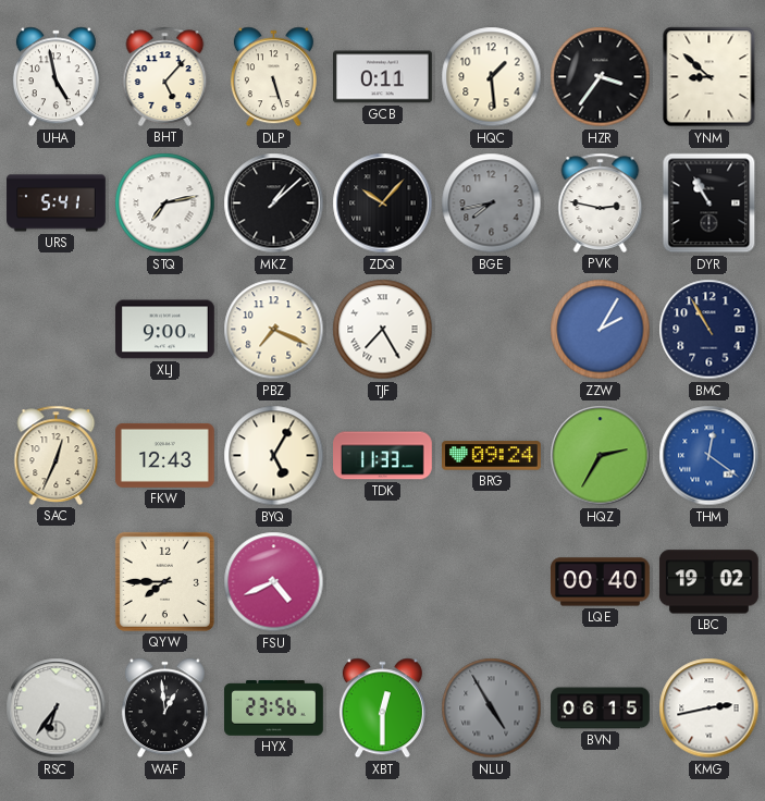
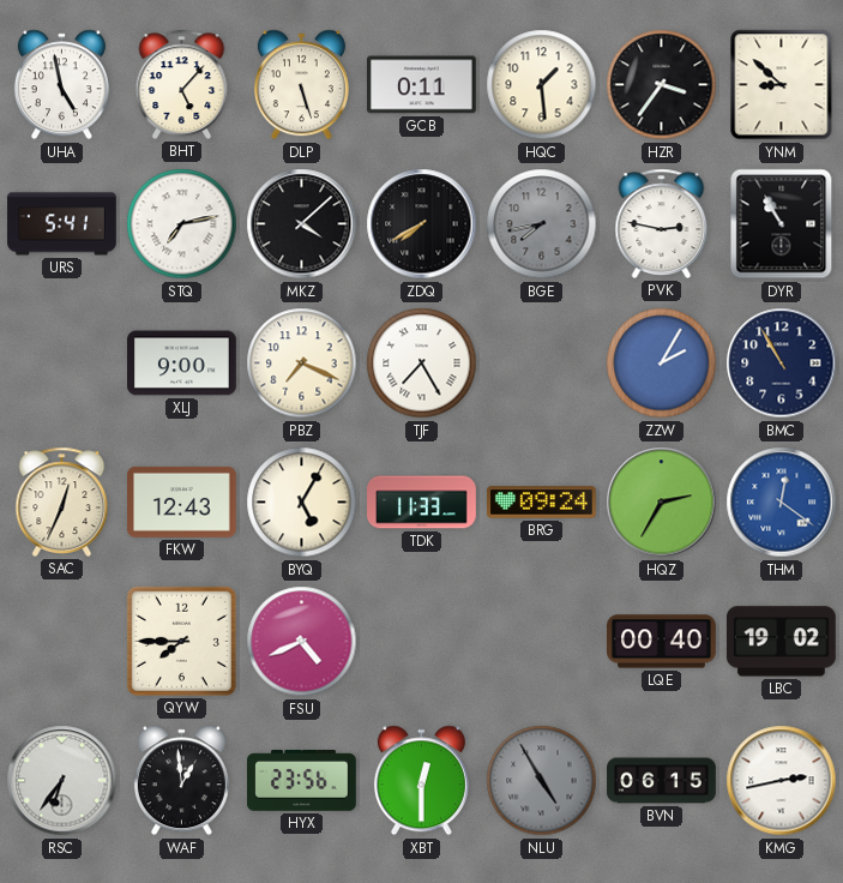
MKZ: 1:08 -> 4:08 (302, 224)
ZDQ: 10:07 -> 7:40 (422, 224)
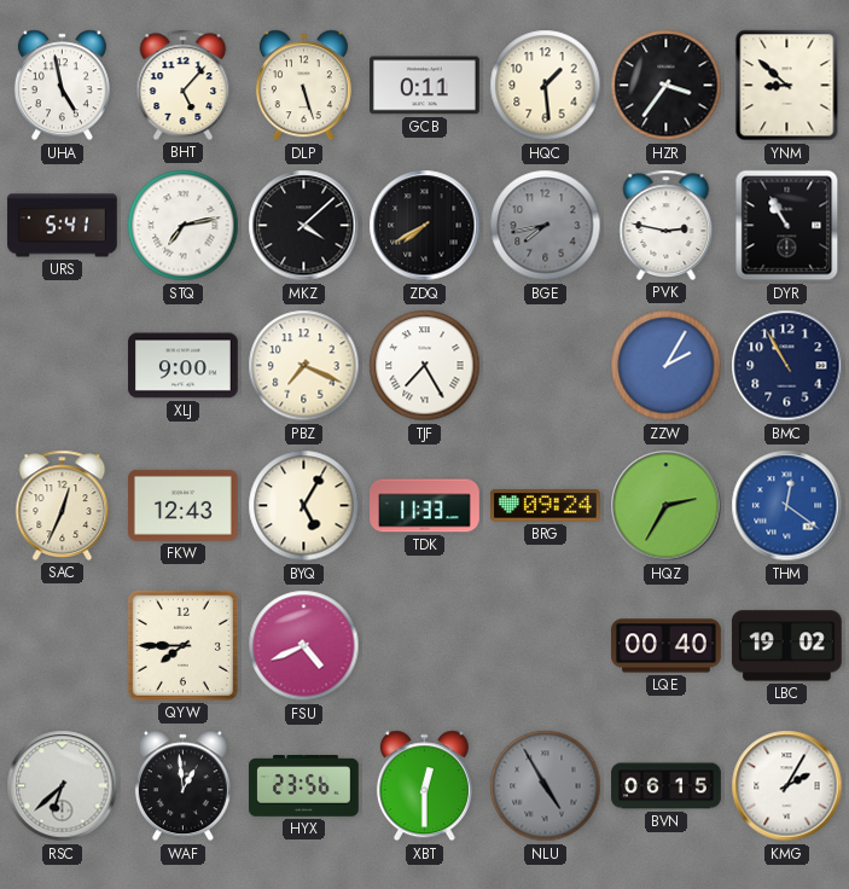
RSC: 6:36 -> 6:38 (63, 786)
KMG: 2:43 -> 2:05 (787, 786)
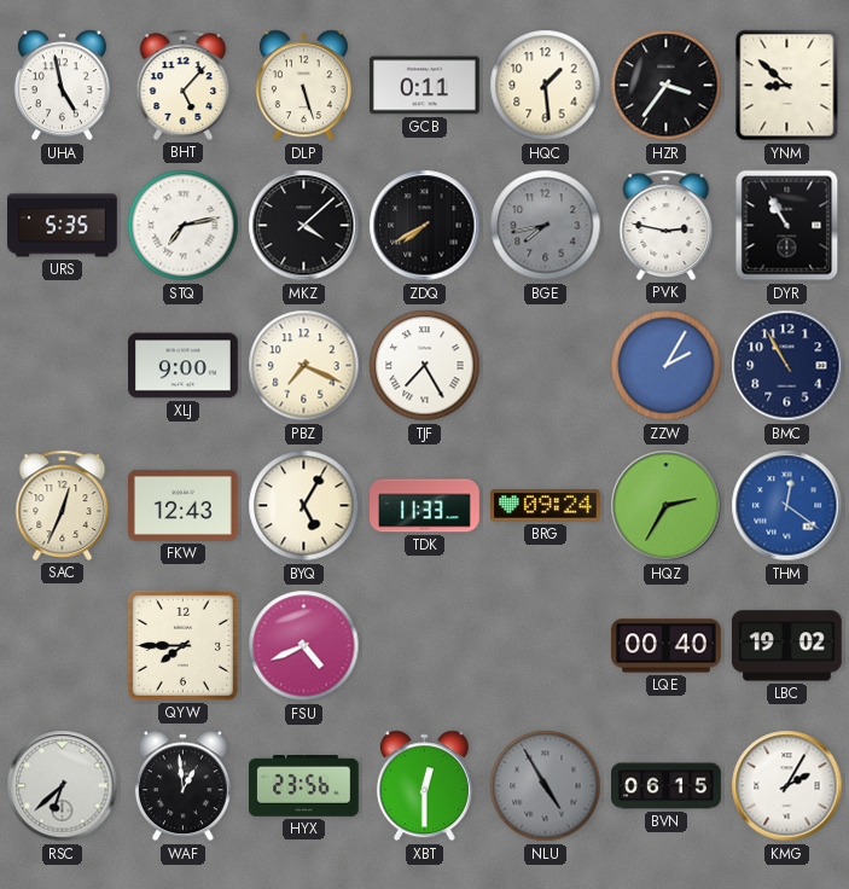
URS: 5:41 -> 5:35 (63, 226)
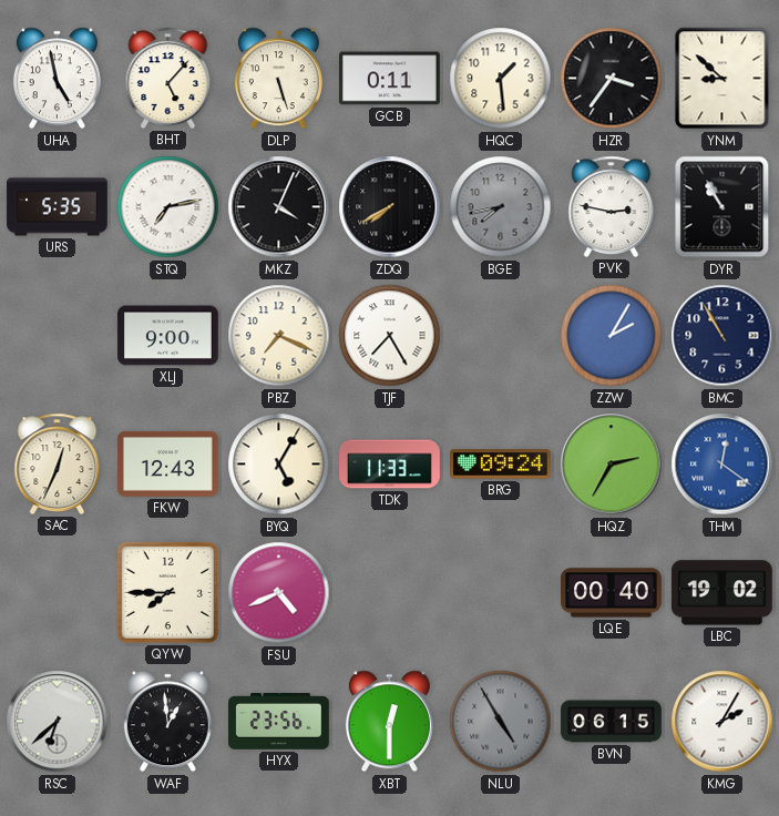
MKZ: 4:08 -> 4:04 (279, 207)
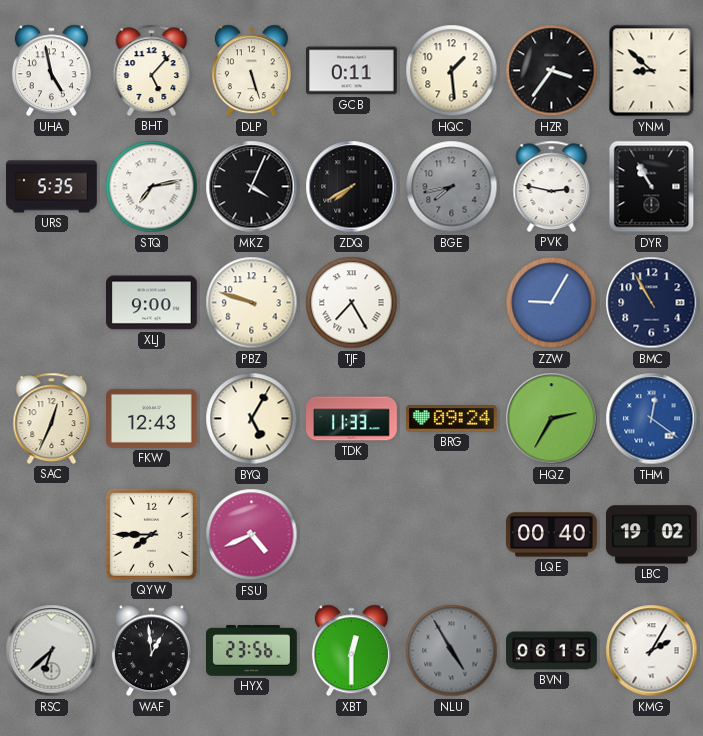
PBZ: 7:19 -> 9:48 (252, 303)
ZZW: 2:05 -> 9:05 (552, 303)
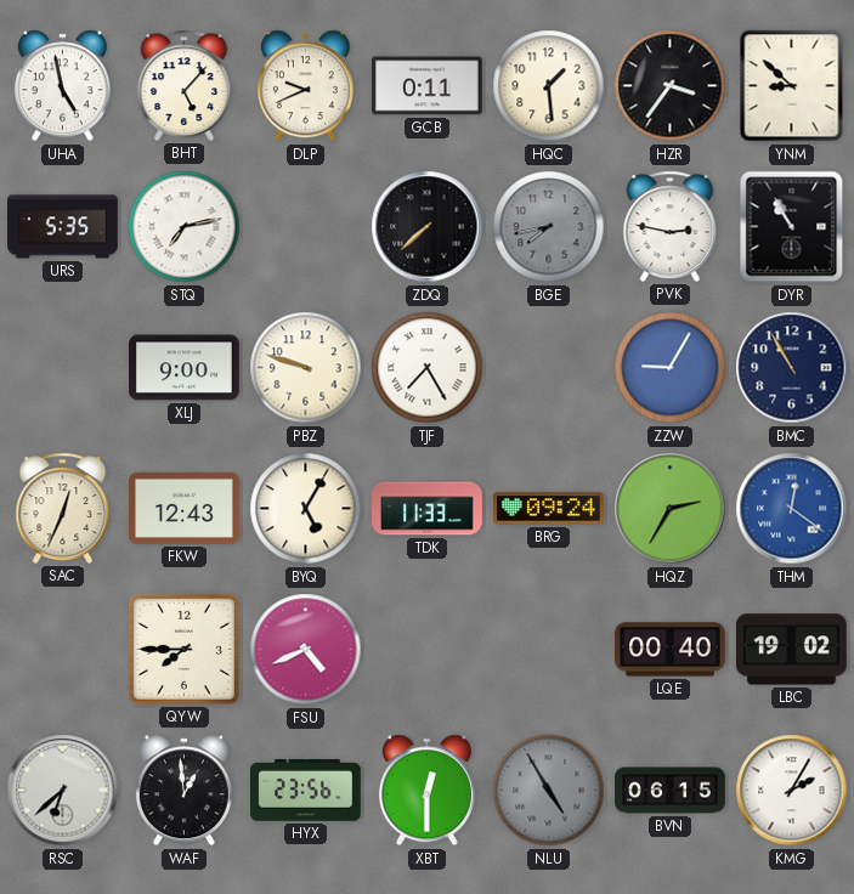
DLP: 5:27 -> 9:41 (305, 86)
MKZ: 4:04 -> none (252, 187)
ZDQ: 7:40 -> 7:38 (428, 227)
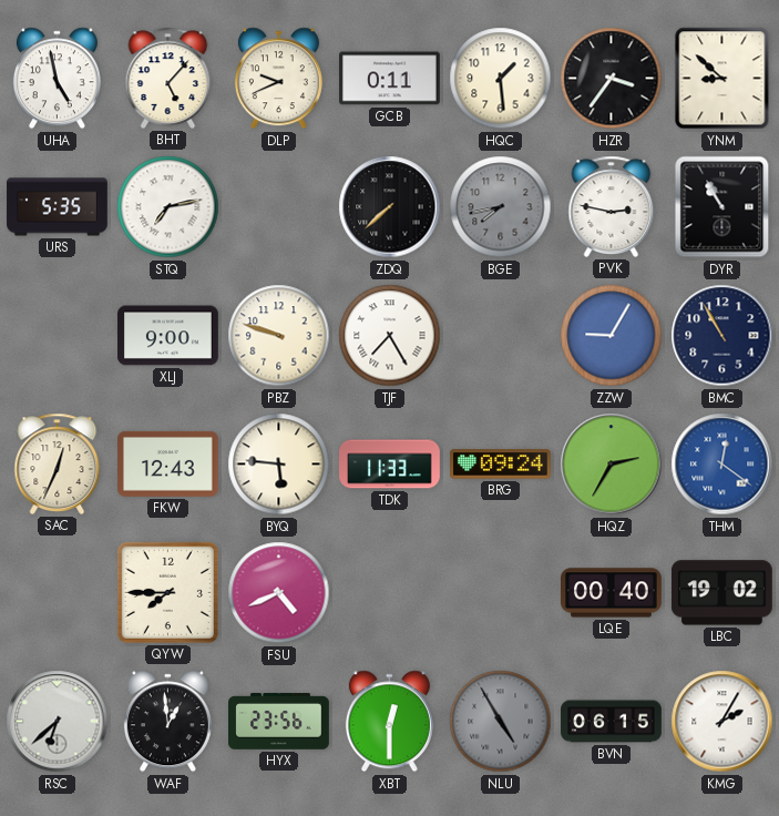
BYQ: 5:05 -> 5:46 (279, 465)
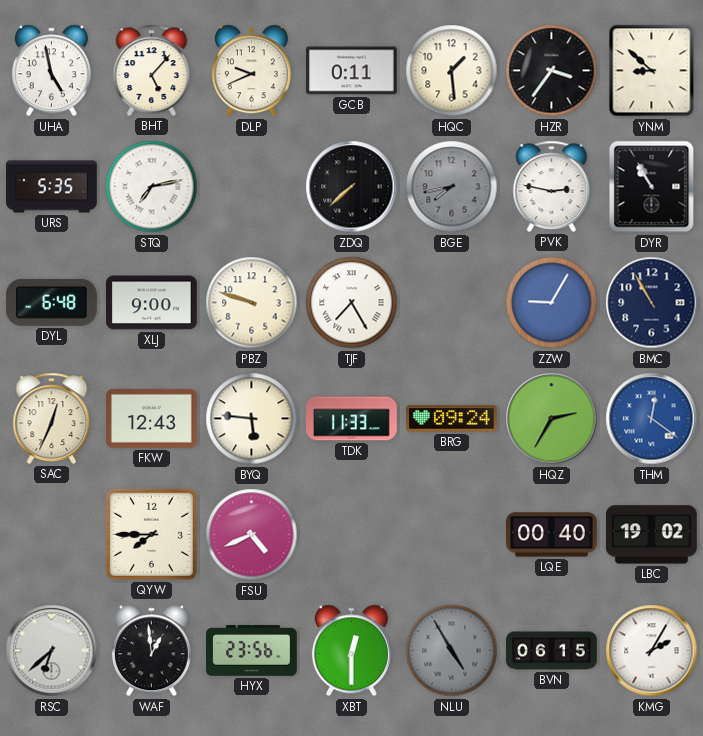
DYL: none -> 6:48 (51, 302)
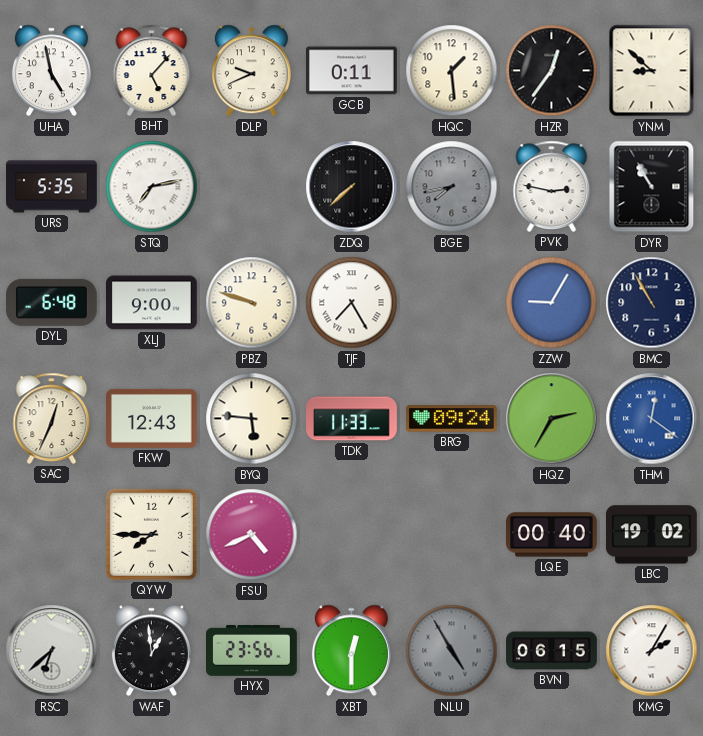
HZR: 3:36 -> 12:36 (552, 71)
